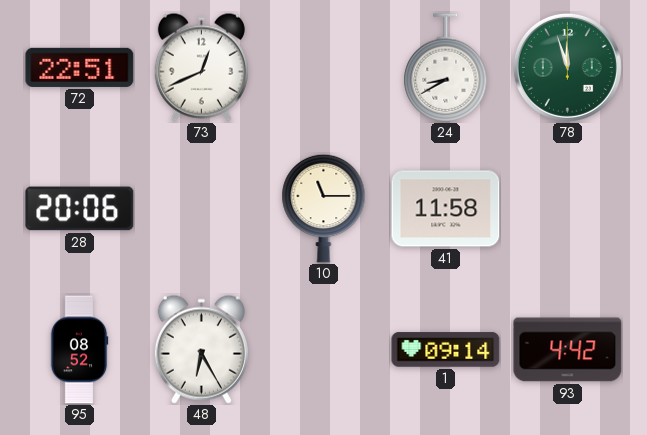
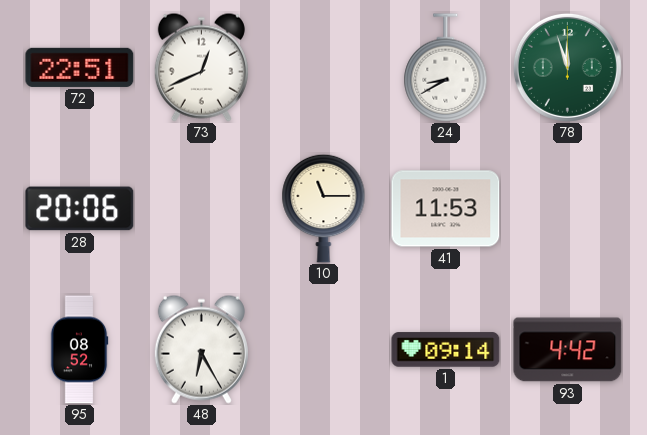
41: 11:58 -> 11:53 (446, 209)
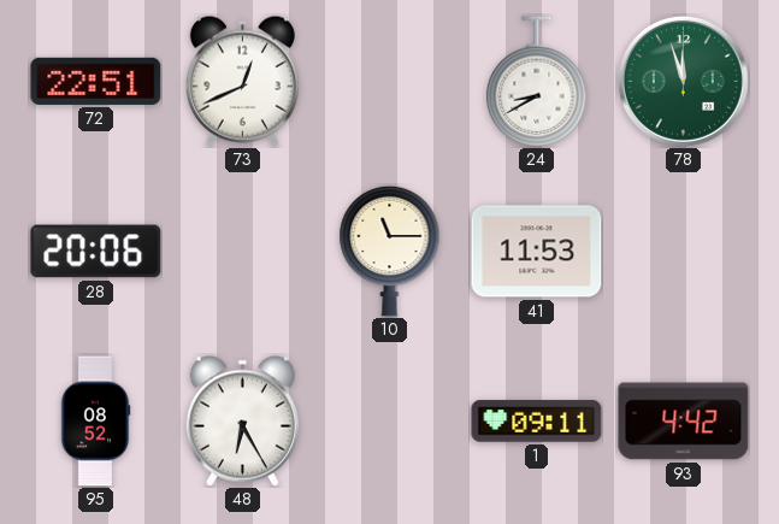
1: 09:14 -> 09:11 (537, 422)
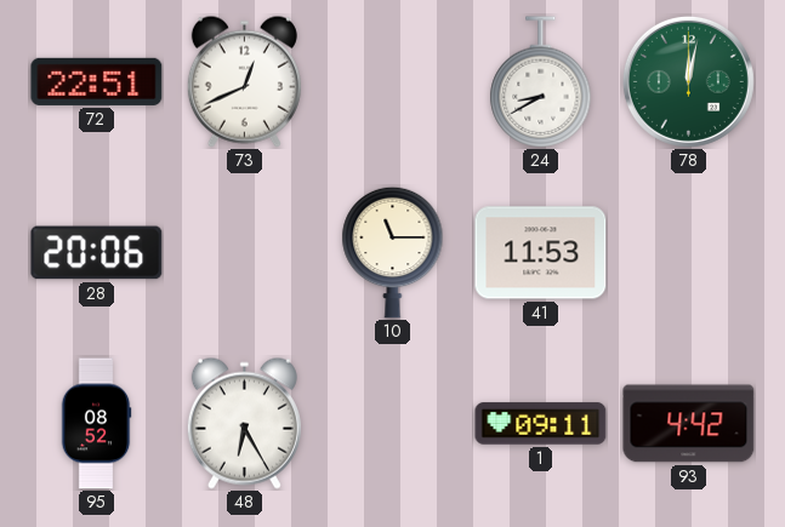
78: 11:57 -> 12:02 (688, 81)
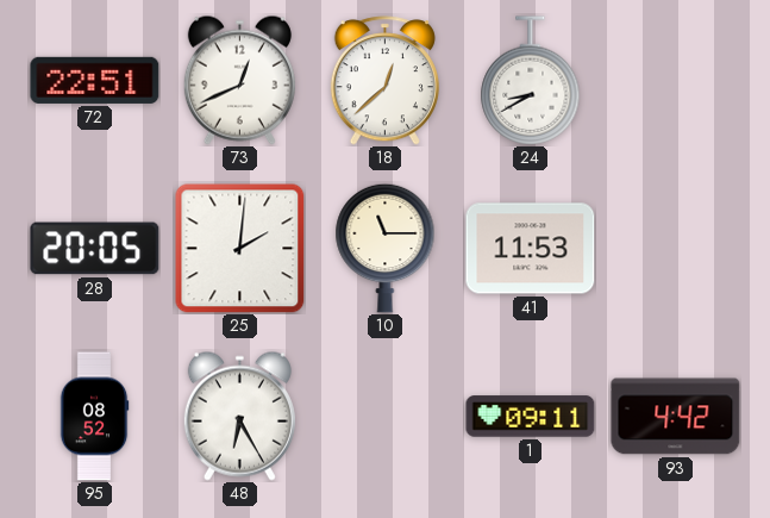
18: none -> 12:38 (384, 81)
78: 12:02 -> none (688, 81)
28: 20:06 -> 20:05 (95, 249)
25: none -> 2:01 (240, 249)
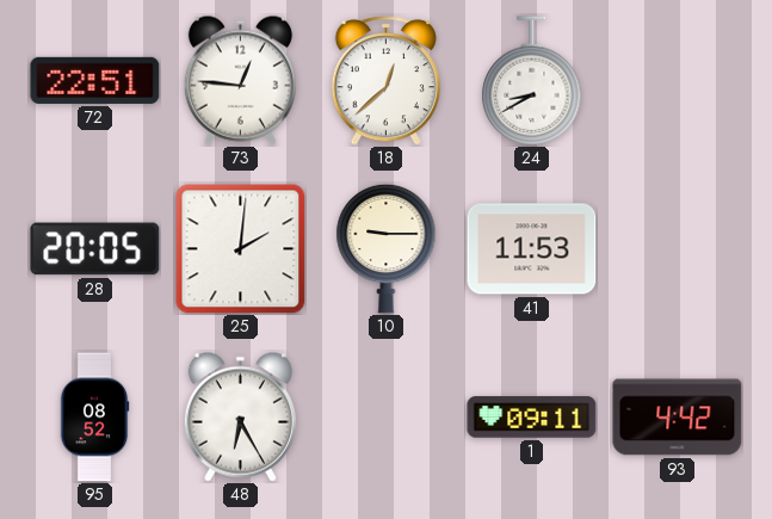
73: 12:41 -> 12:46 (240, 80)
10: 11:15 -> 9:15 (387, 248)
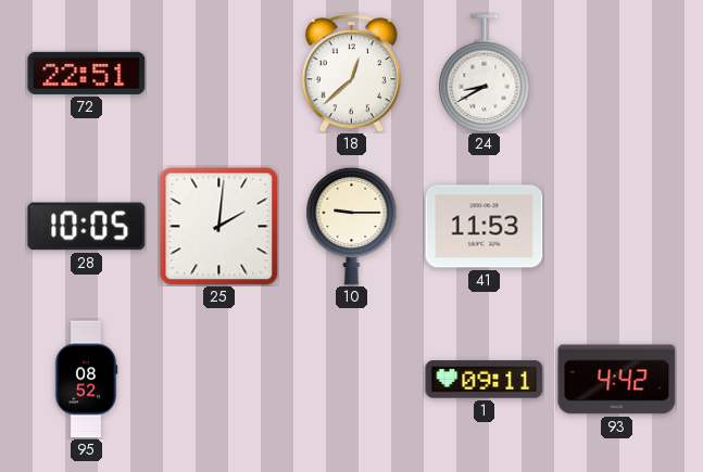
73: 12:46 -> none (240, 80)
28: 20:05 -> 10:05 (87, 227)
48: 6:25 -> none (240, 416)
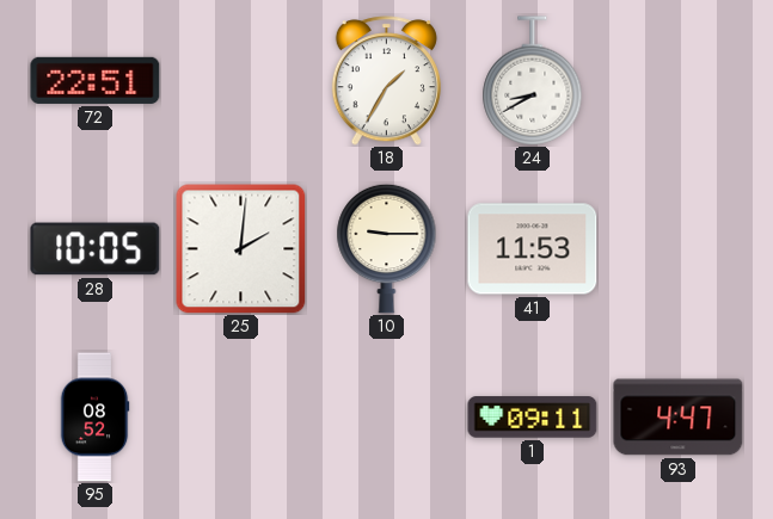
18: 12:38 -> 1:35 (386, 81)
93: 4:42 -> 4:47 (679, 418)
